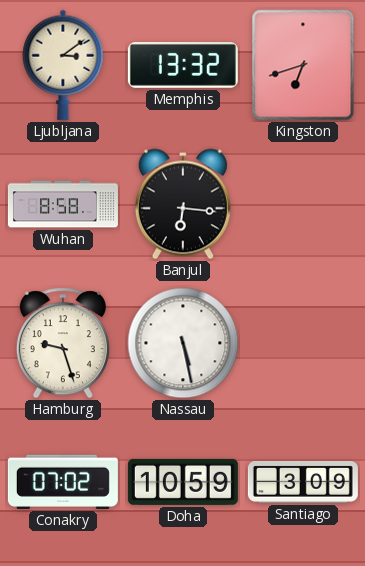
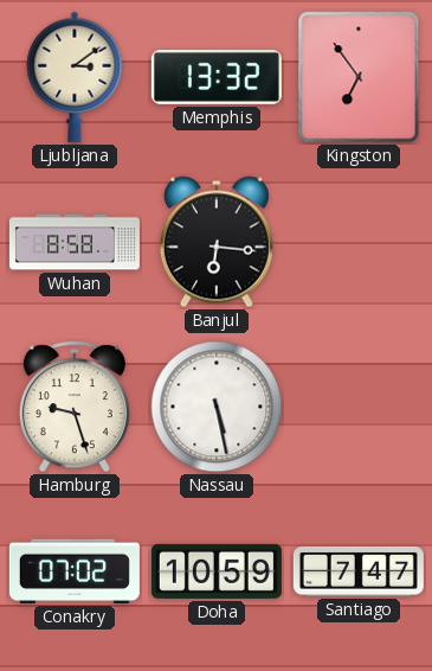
Kingston: 6:42 -> 6:54 (359, 77)
Santiago: 3:09 -> 7:47 (359, 571)
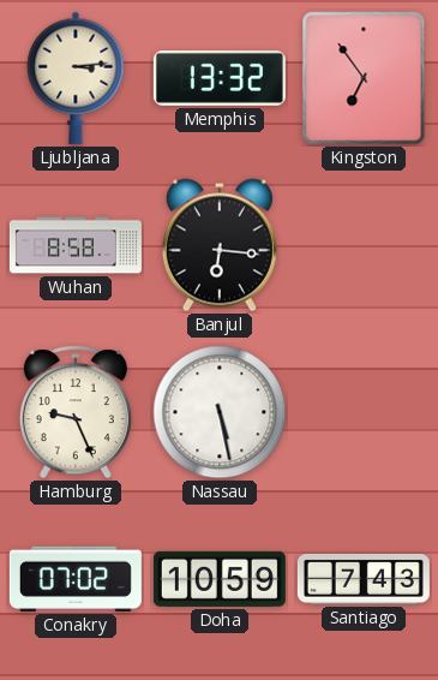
Ljubljana: 3:09 -> 3:14 (76, 78)
Hamburg: 9:27 -> 9:26 (76, 412)
Santiago: 7:47 -> 7:43 (364, 579)
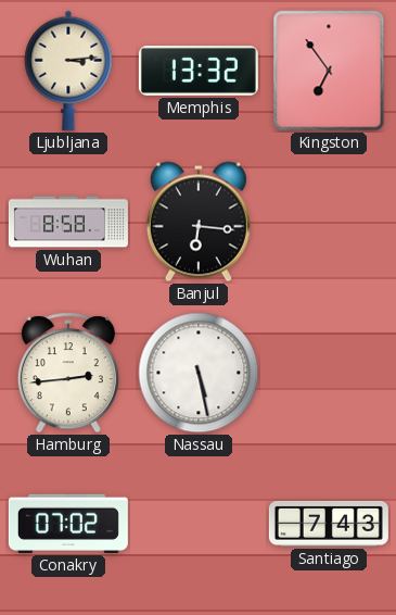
Hamburg: 9:26 -> 2:44 (68, 373)
Doha: 10:59 -> none (220, 579)
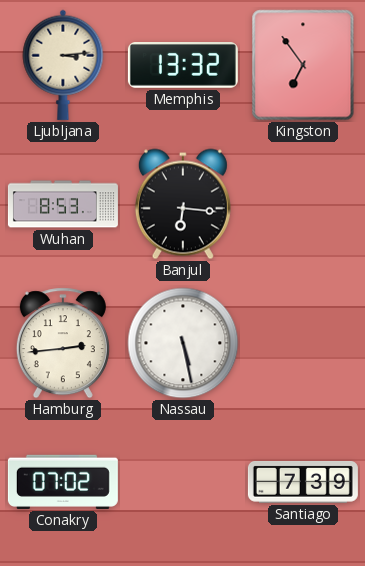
Wuhan: 8:58 -> 8:53 (63, 204)
Santiago: 7:43 -> 7:39 (303, 482)
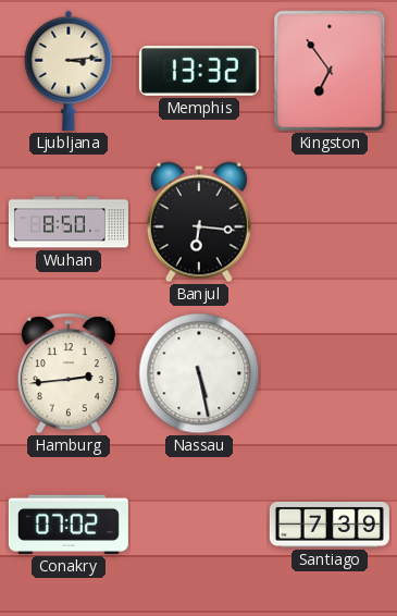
Wuhan: 8:53 -> 8:50 (69, 222)
